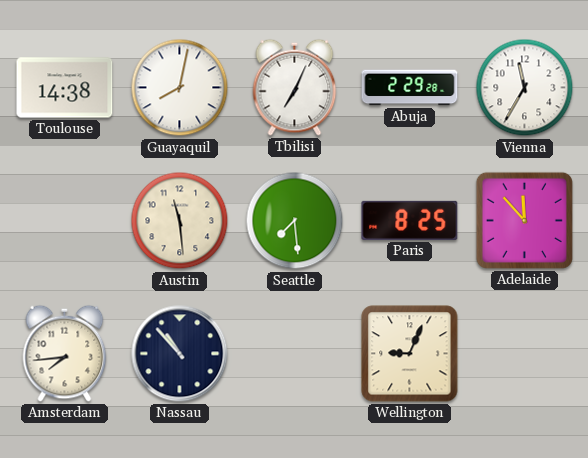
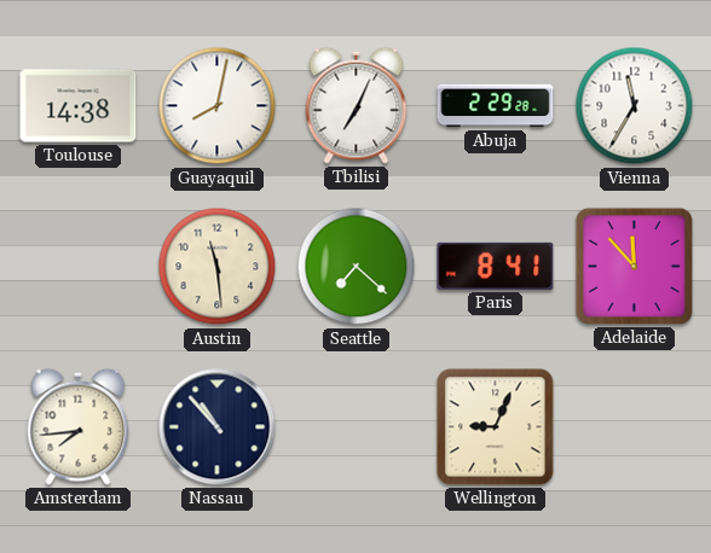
Seattle: 7:29 -> 7:22 (357, 267)
Paris: 8:25 -> 8:41 (496, 266)
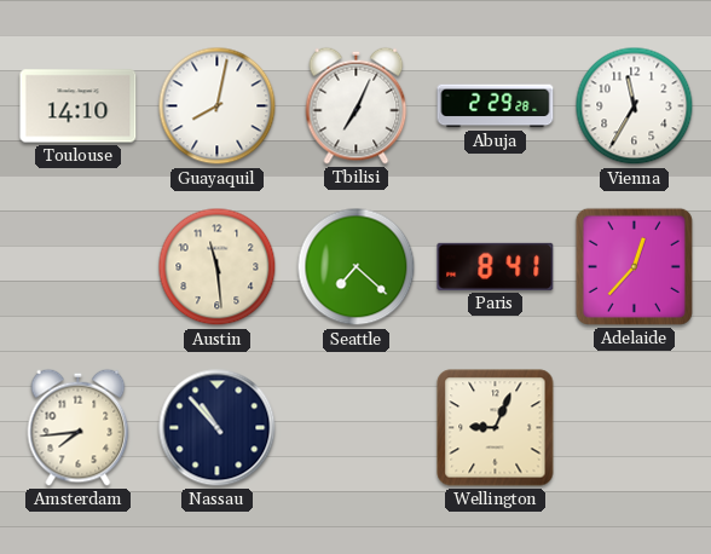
Toulouse: 14:38 -> 14:10 (79, 106)
Adelaide: 11:53 -> 12:37 (634, 266)
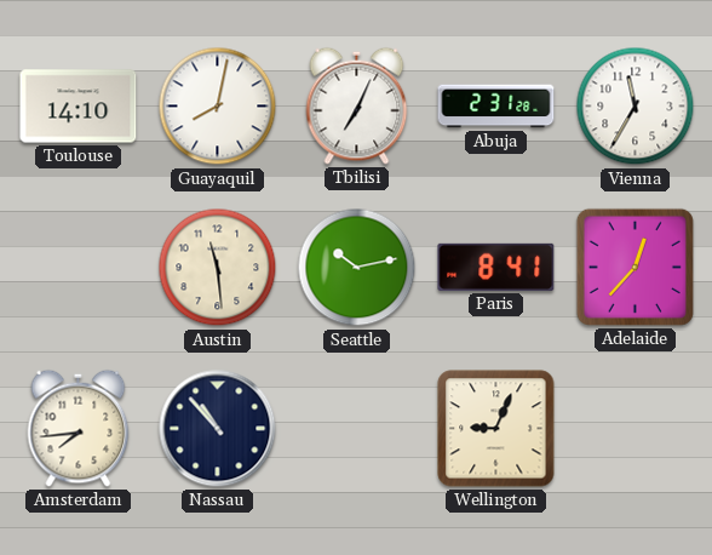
Abuja: 2:29 -> 2:31 (496, 107)
Seattle: 7:22 -> 10:13 (357, 268)
